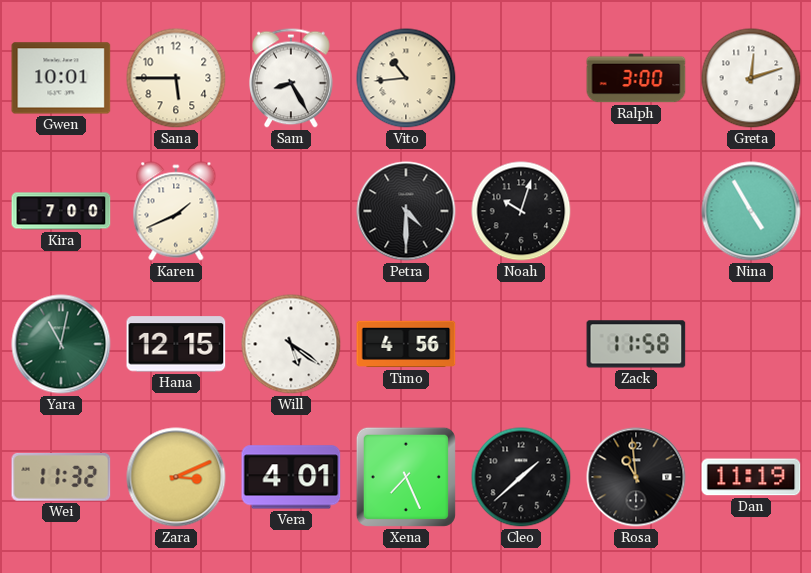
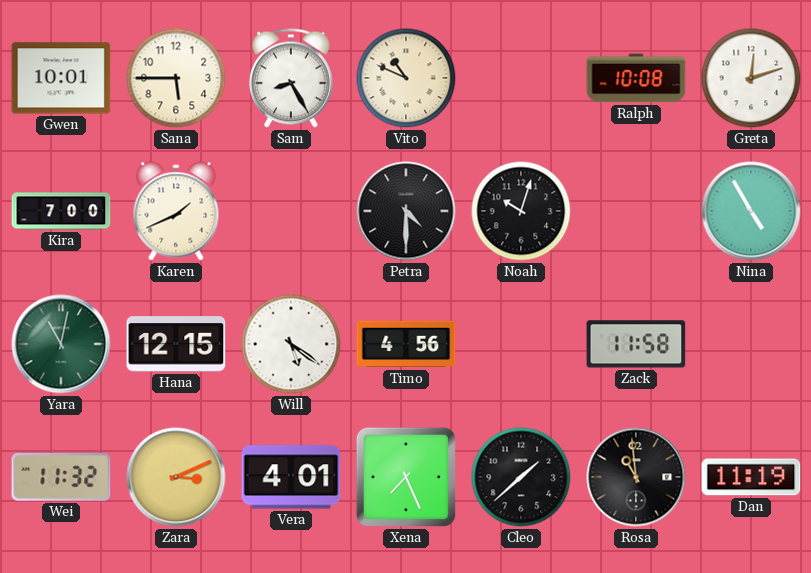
Vito: 10:44 -> 10:49 (406, 78)
Ralph: 3:00 -> 10:08 (636, 78)
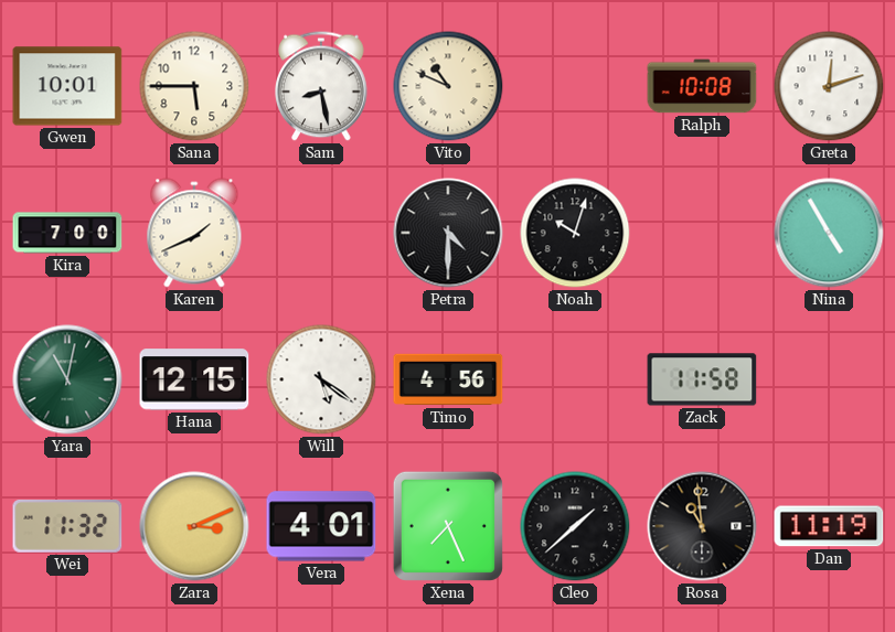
Sam: 8:25 -> 8:28 (322, 86)
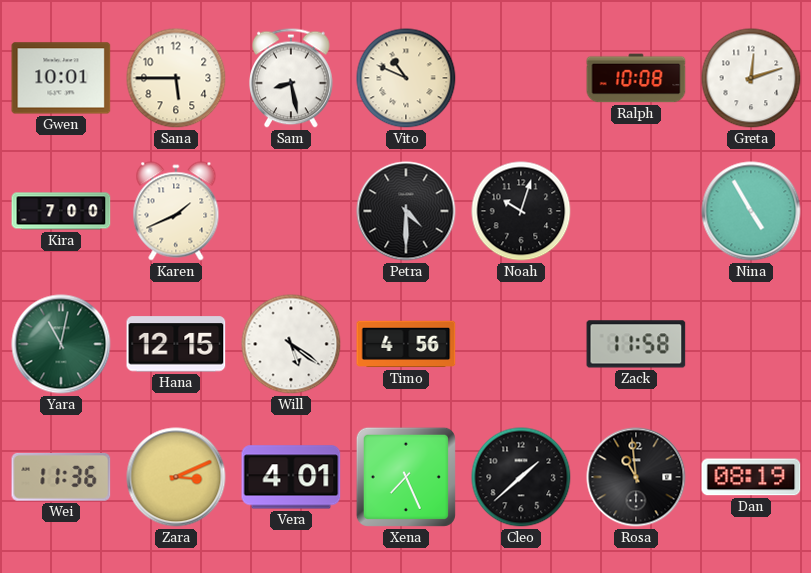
Wei: 11:32 -> 11:36 (61, 477)
Dan: 11:19 -> 08:19 (751, 477)
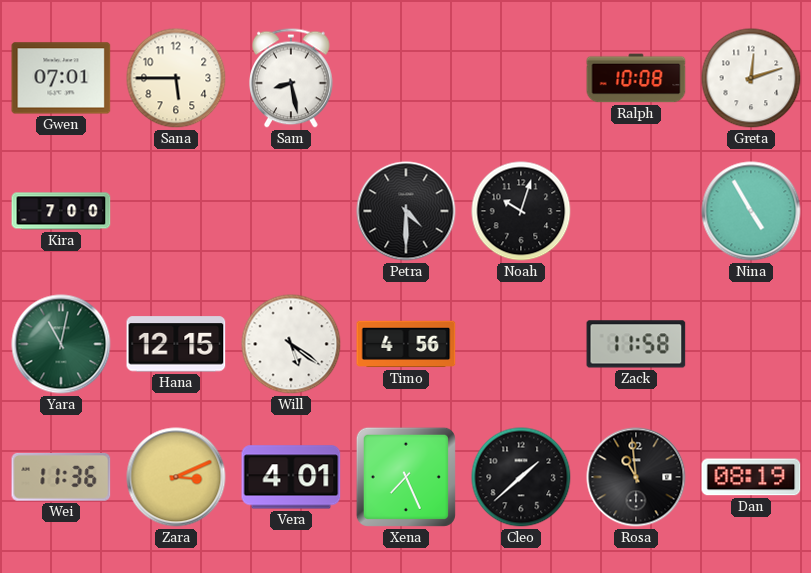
Gwen: 10:01 -> 07:01 (61, 78)
Vito: 10:49 -> none (406, 78)
Karen: 1:41 -> none (176, 211)
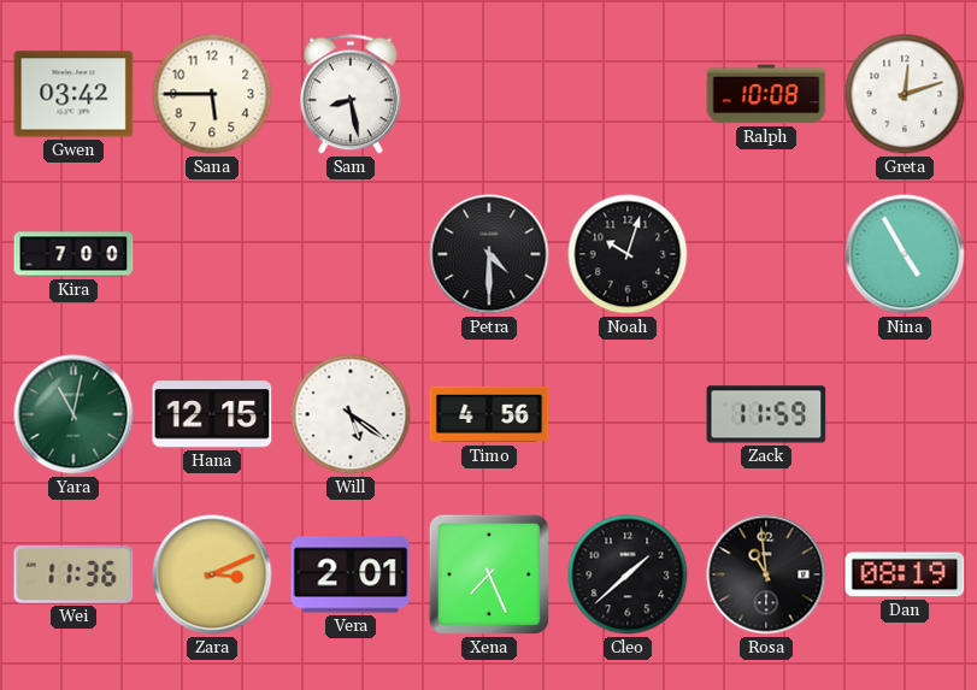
Gwen: 07:01 -> 03:42 (73, 94)
Zack: 11:58 -> 11:59 (766, 414)
Vera: 4:01 -> 2:01 (351, 574)
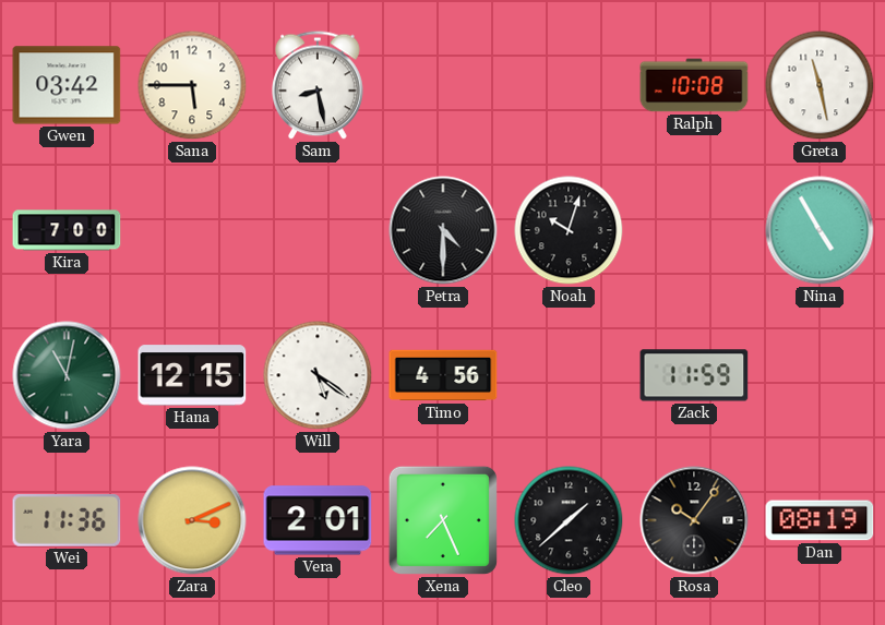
Greta: 12:12 -> 11:28 (820, 85)
Rosa: 10:59 -> 10:06 (694, 520)
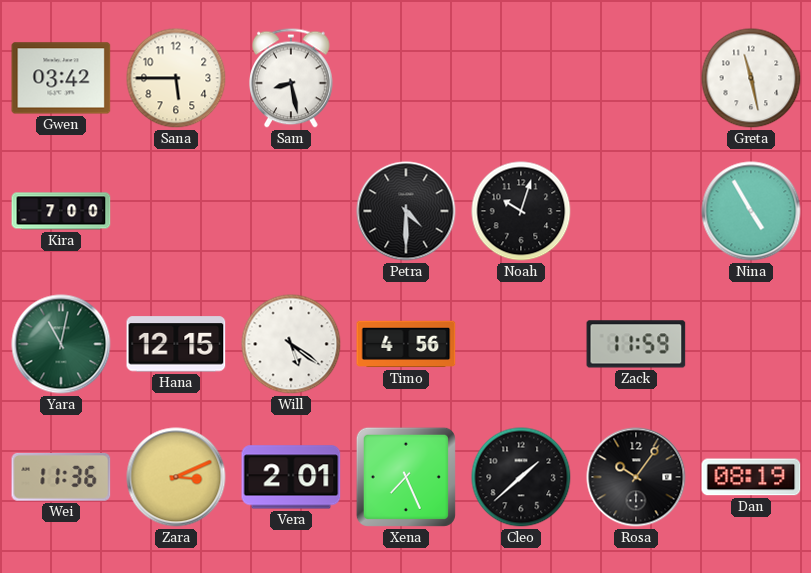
Ralph: 10:08 -> none (694, 85)
